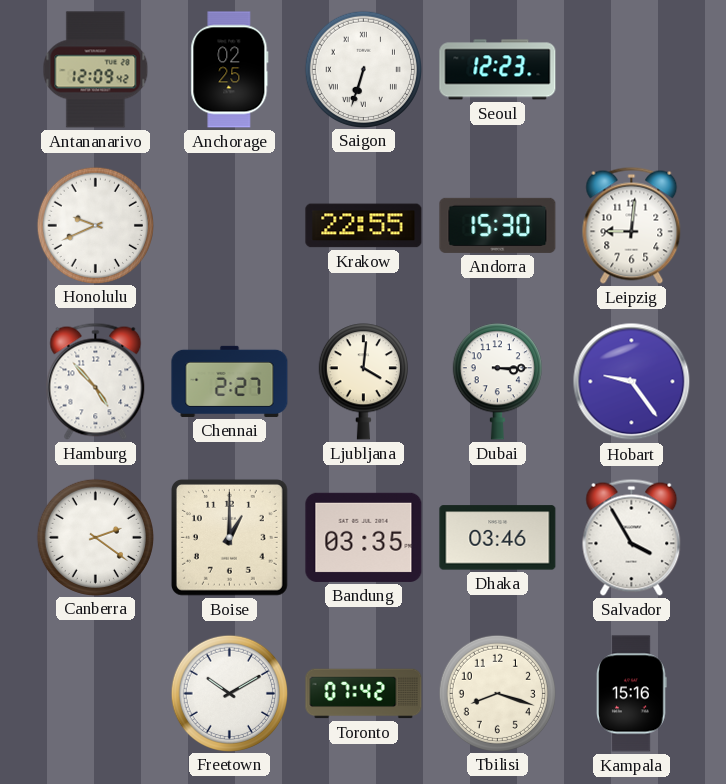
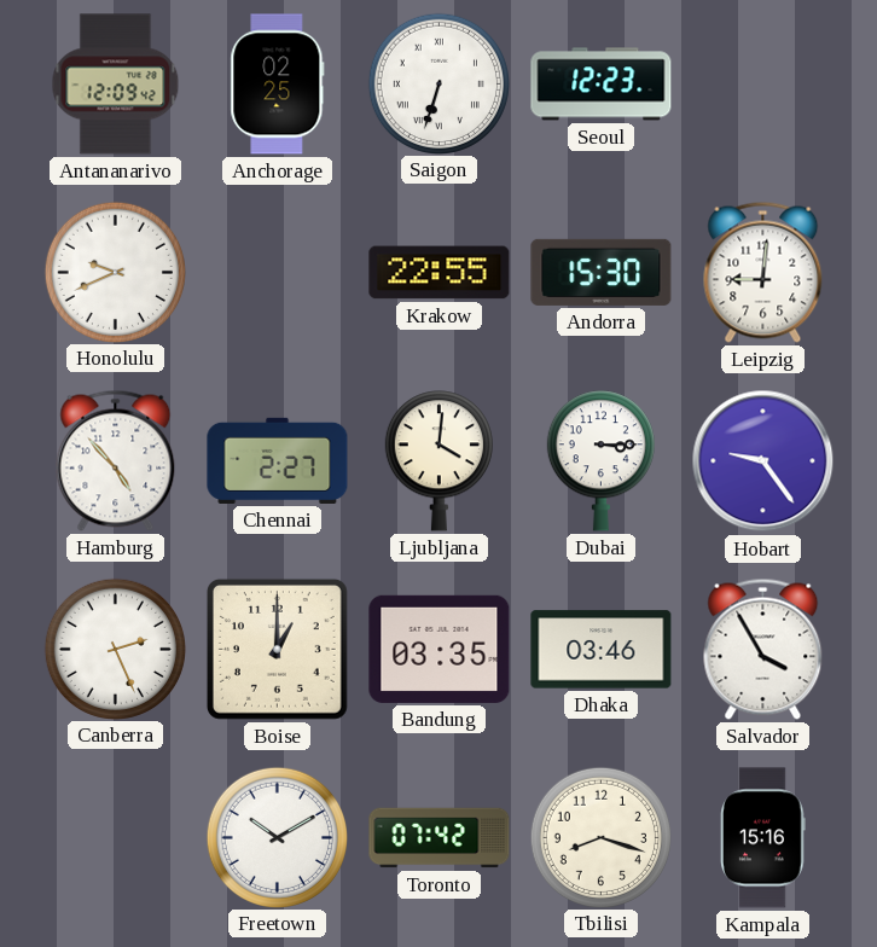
Canberra: 2:21 -> 2:26 (115, 649)
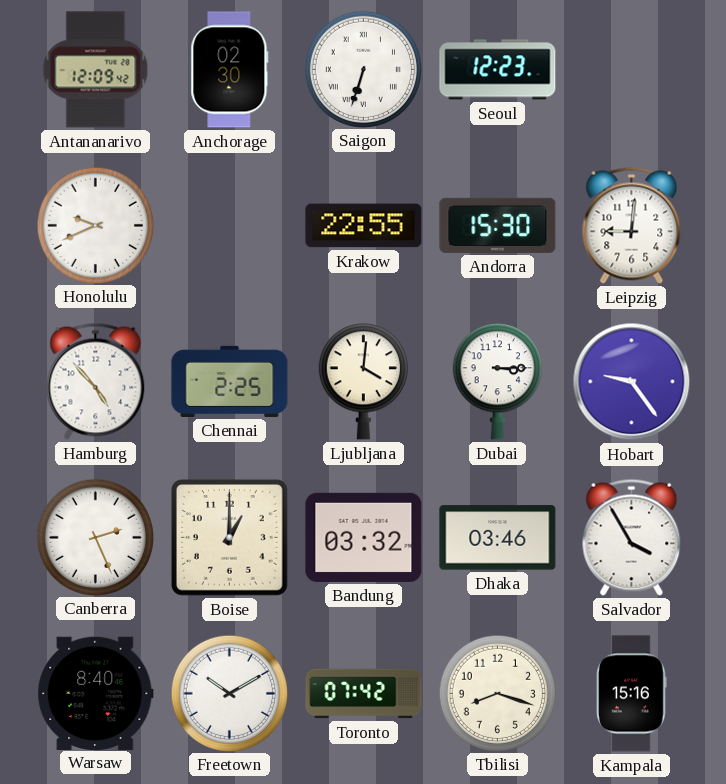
Anchorage: 02:25 -> 02:30 (230, 70)
Chennai: 2:27 -> 2:25 (230, 381)
Bandung: 03:35 -> 03:32 (364, 537)
Warsaw: none -> 8:40 (96, 693)
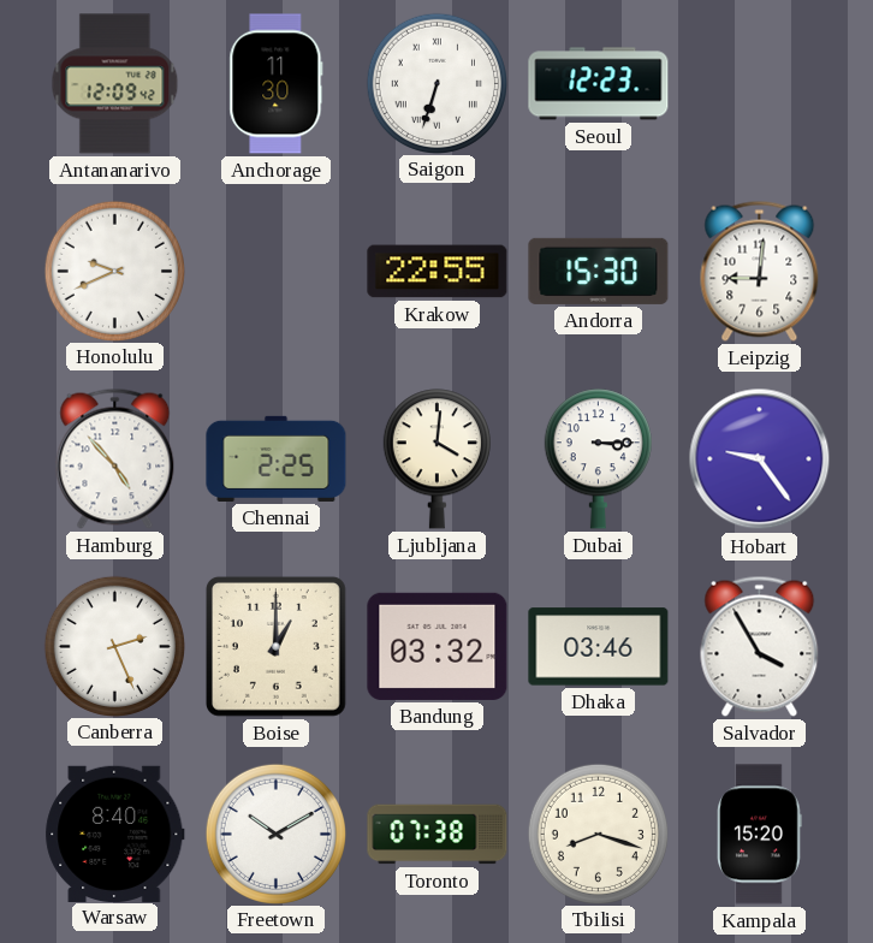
Anchorage: 02:30 -> 11:30 (277, 84)
Toronto: 07:42 -> 07:38 (438, 835)
Kampala: 15:16 -> 15:20 (760, 835)
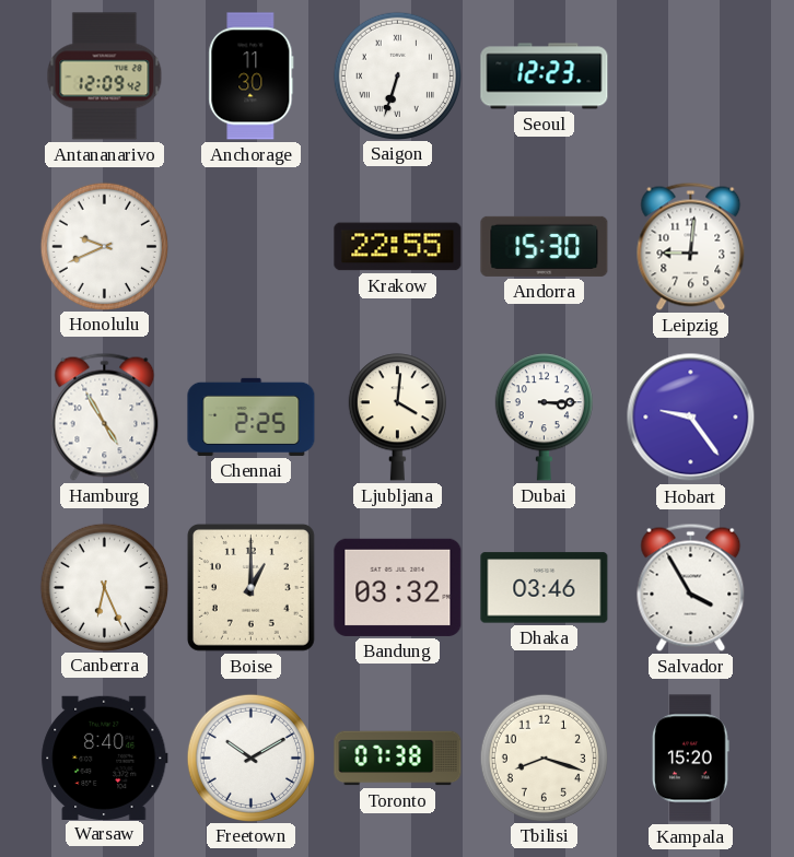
Hamburg: 4:53 -> 4:55 (105, 416)
Canberra: 2:26 -> 6:26 (104, 587)
